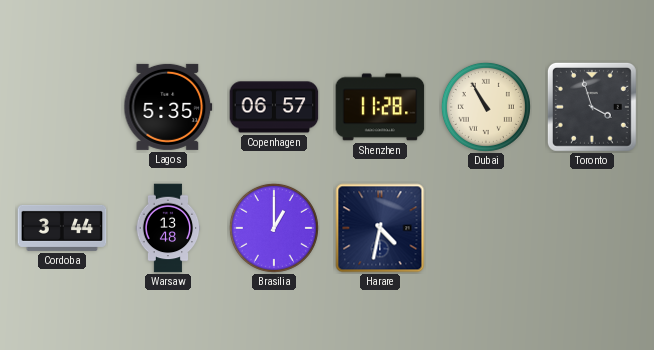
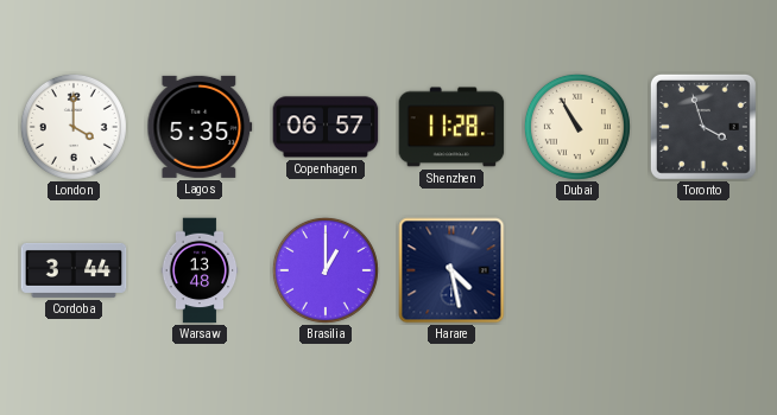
London: none -> 4:00 (74, 127)
Harare: 4:32 -> 4:28 (451, 270)
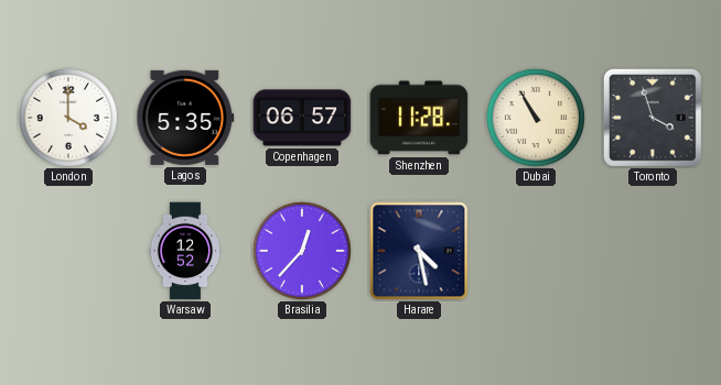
Cordoba: 3:44 -> none (74, 270)
Warsaw: 13:48 -> 12:52 (185, 251)
Brasilia: 1:00 -> 12:37 (302, 251)
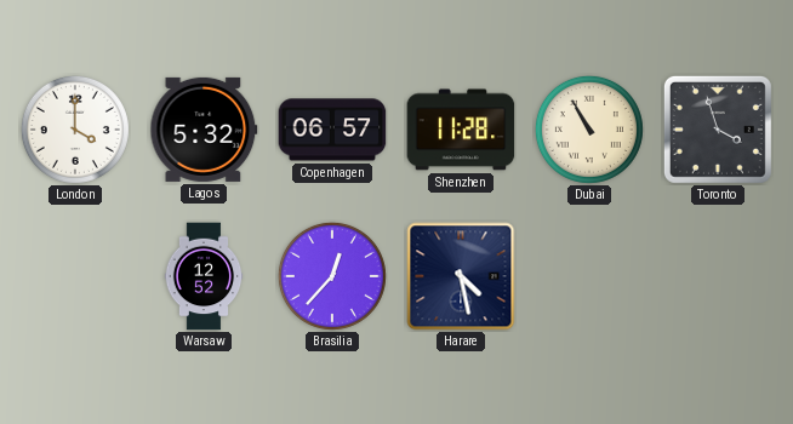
Lagos: 5:35 -> 5:32 (204, 130)
